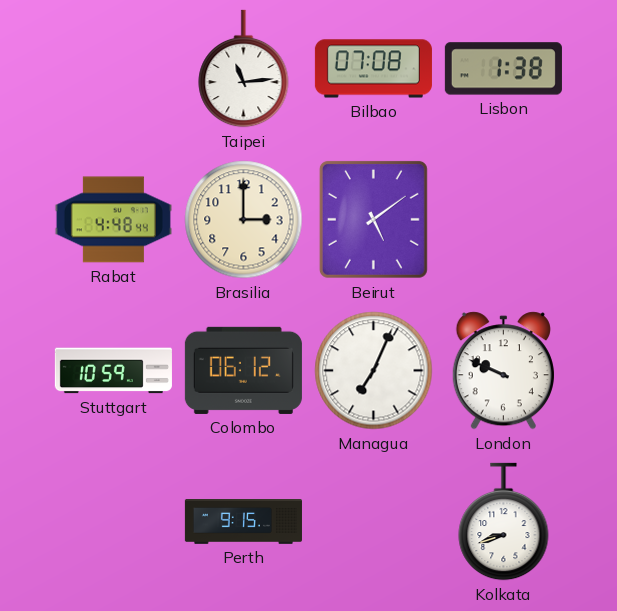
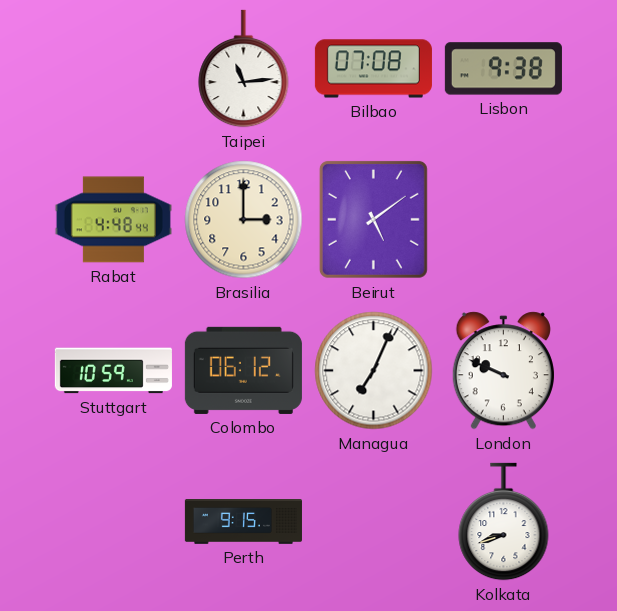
Lisbon: 1:38 -> 9:38 (503, 69)
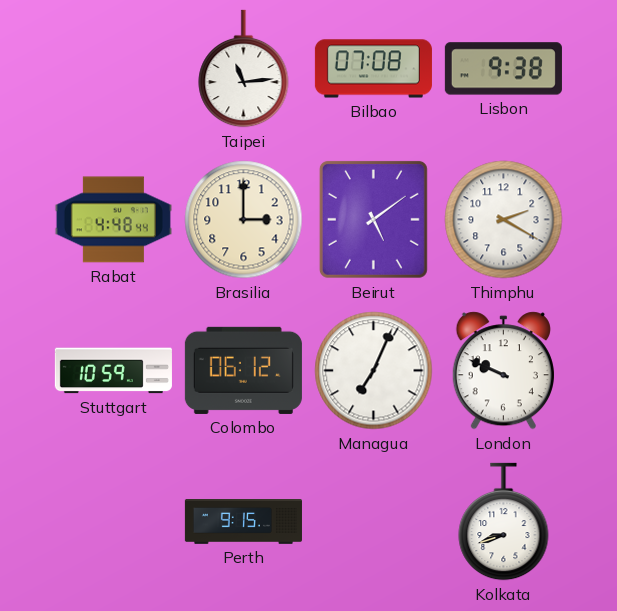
Thimphu: none -> 2:20 (504, 220)
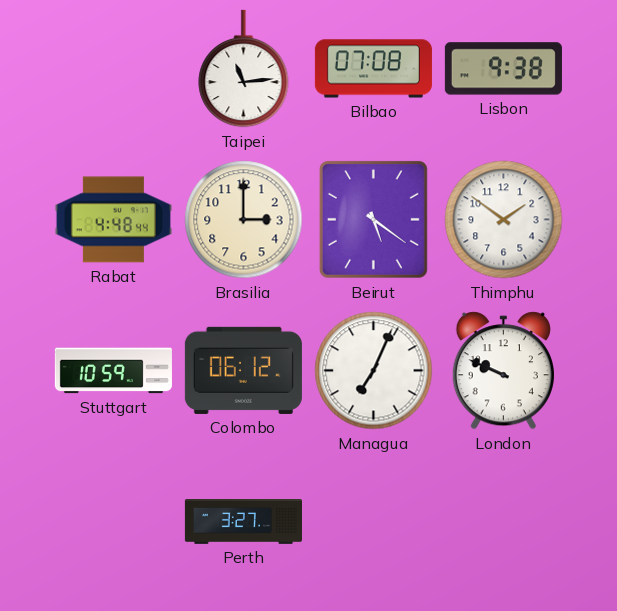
Beirut: 5:09 -> 5:21 (373, 219)
Thimphu: 2:20 -> 1:51 (504, 220)
Perth: 9:15 -> 3:27 (243, 522)
Kolkata: 8:42 -> none (504, 522)
